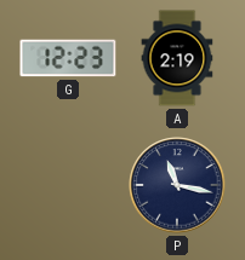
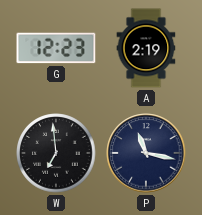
W: none -> 6:59 (56, 153)
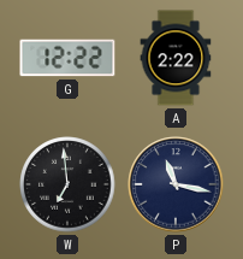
G: 12:23 -> 12:22 (67, 58)
A: 2:19 -> 2:22 (176, 58)
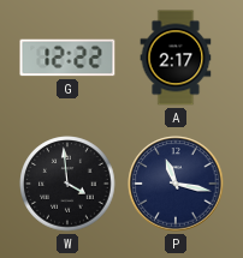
A: 2:22 -> 2:17 (176, 58)
W: 6:59 -> 3:59 (67, 184)
